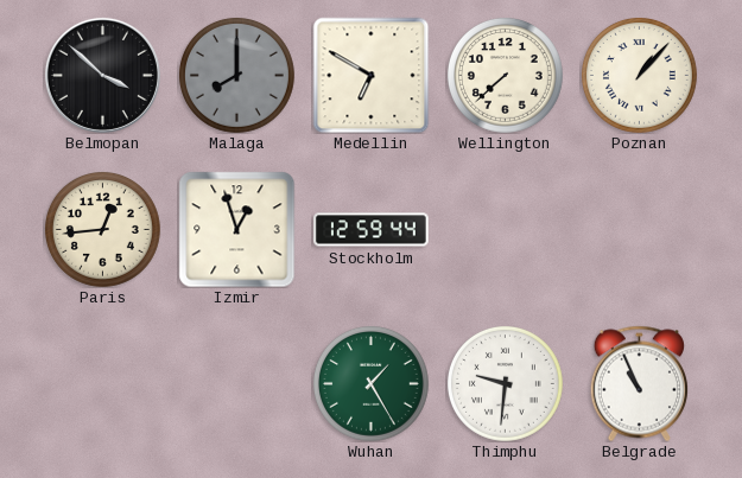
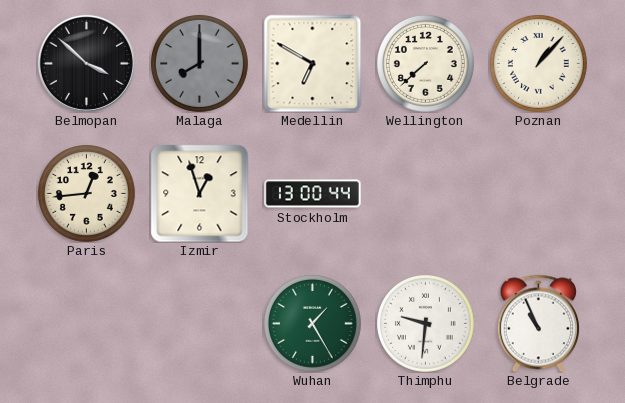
Stockholm: 12:59 -> 13:00 (313, 194)
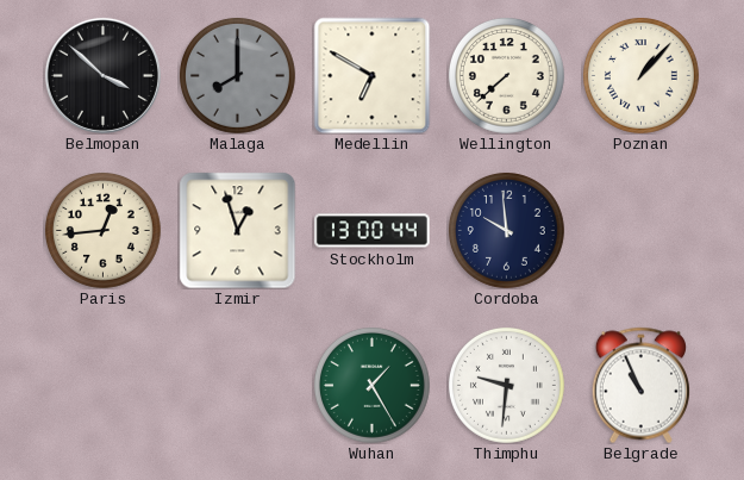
Cordoba: none -> 9:59 (506, 230)
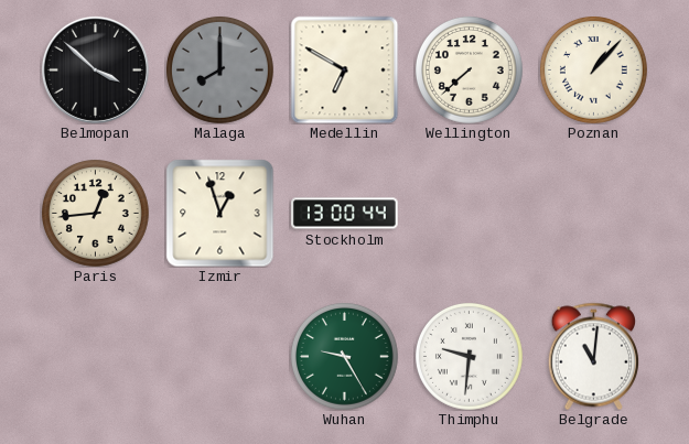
Cordoba: 9:59 -> none (506, 230)
Wuhan: 1:25 -> 9:25 (344, 356)
Belgrade: 10:56 -> 11:01 (593, 356)
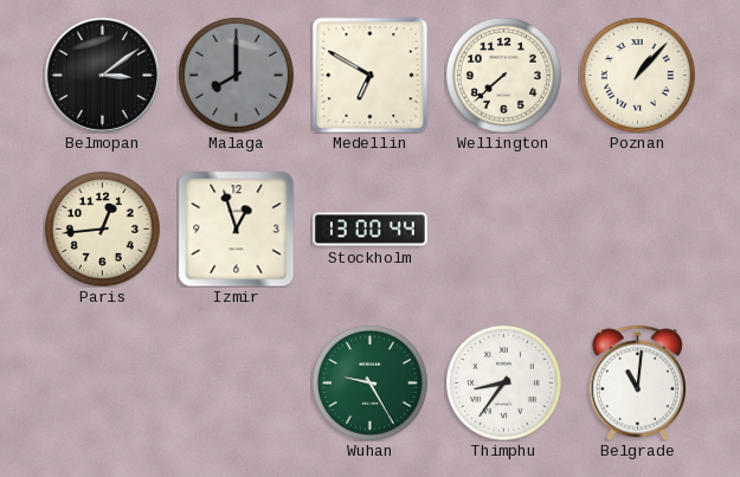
Belmopan: 3:52 -> 3:09 (102, 75)
Thimphu: 9:31 -> 8:36 (503, 382)
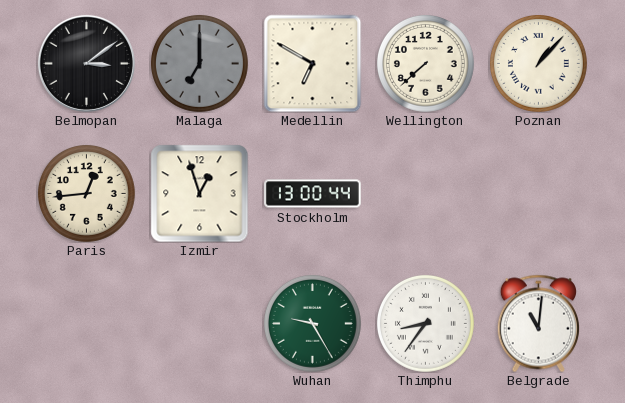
Malaga: 8:00 -> 7:00 (199, 63)
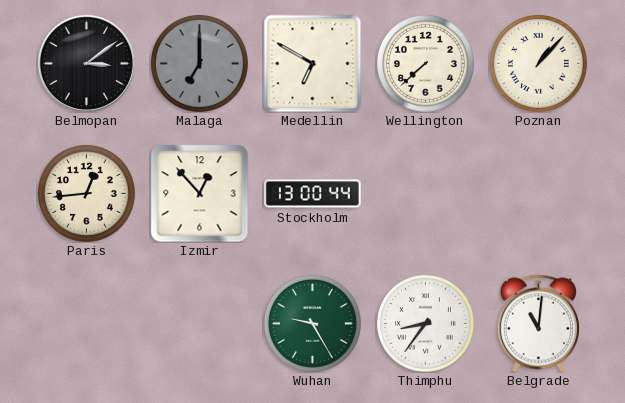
Izmir: 12:57 -> 12:53 (199, 193)
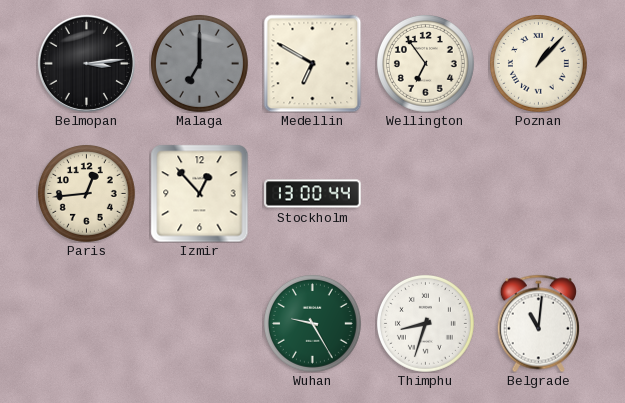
Belmopan: 3:09 -> 3:14 (86, 63)
Wellington: 7:38 -> 6:54 (425, 63)
Thimphu: 8:36 -> 8:33 (425, 323)
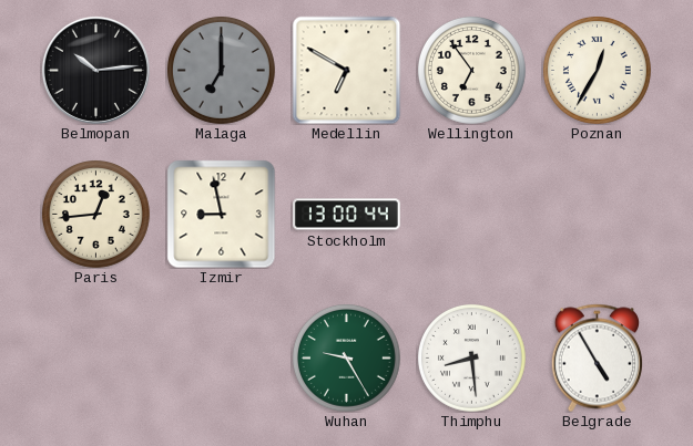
Belmopan: 3:14 -> 10:14 (95, 70)
Poznan: 1:07 -> 12:35 (597, 70)
Izmir: 12:53 -> 8:58 (221, 214)
Thimphu: 8:33 -> 8:29 (471, 357)
Belgrade: 11:01 -> 4:55 (597, 357)
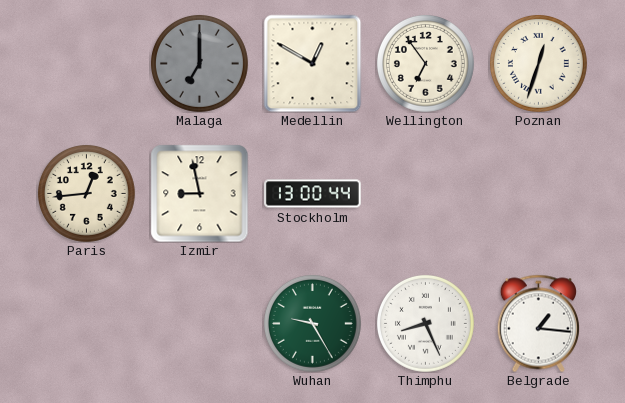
Belmopan: 10:14 -> none (95, 70)
Medellin: 6:50 -> 12:50 (312, 63)
Poznan: 12:35 -> 12:33 (538, 63)
Thimphu: 8:29 -> 8:26 (425, 323)
Belgrade: 4:55 -> 1:16 (538, 323)
